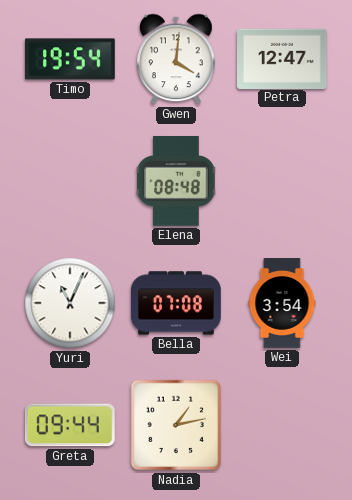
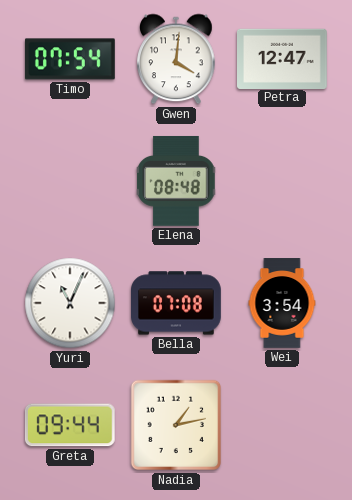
Timo: 19:54 -> 07:54 (70, 59)
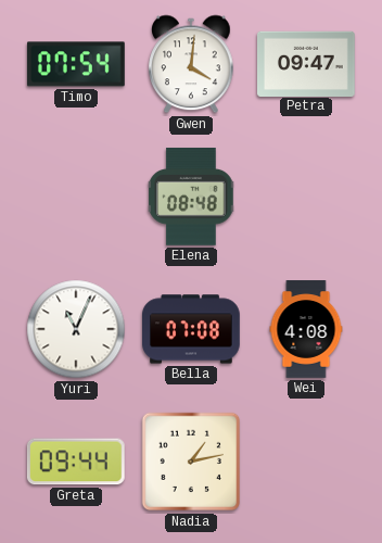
Petra: 12:47 -> 09:47 (307, 63)
Wei: 3:54 -> 4:08 (306, 329)
